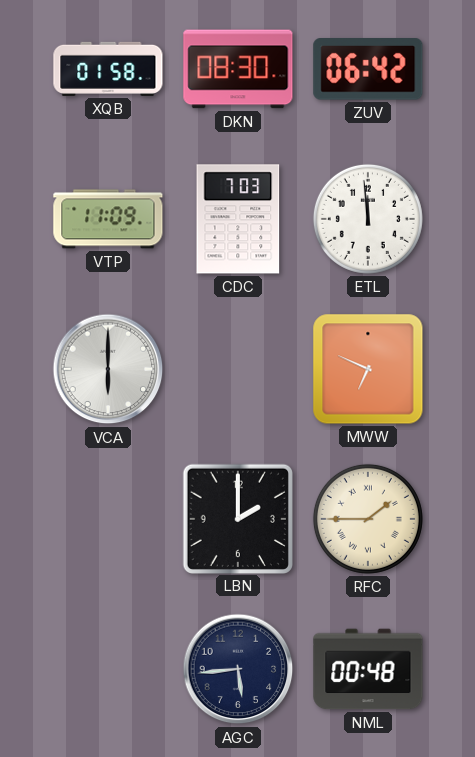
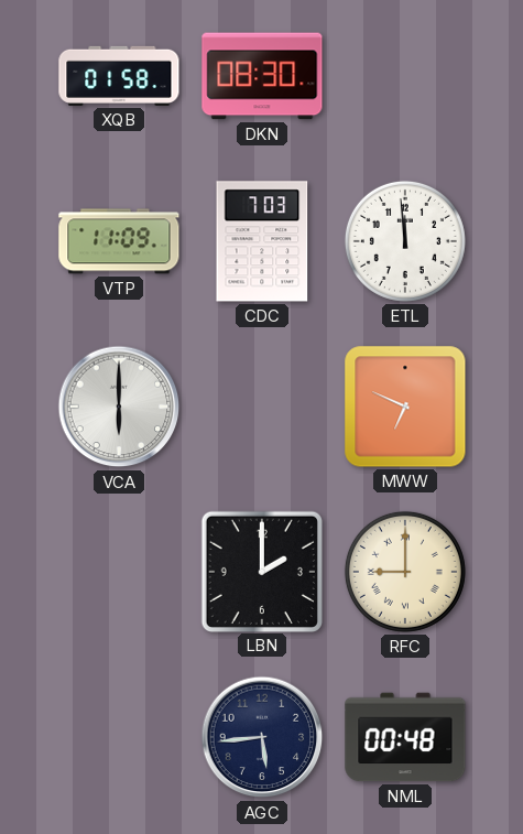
ZUV: 06:42 -> none (368, 69)
RFC: 1:45 -> 9:00 (405, 572)
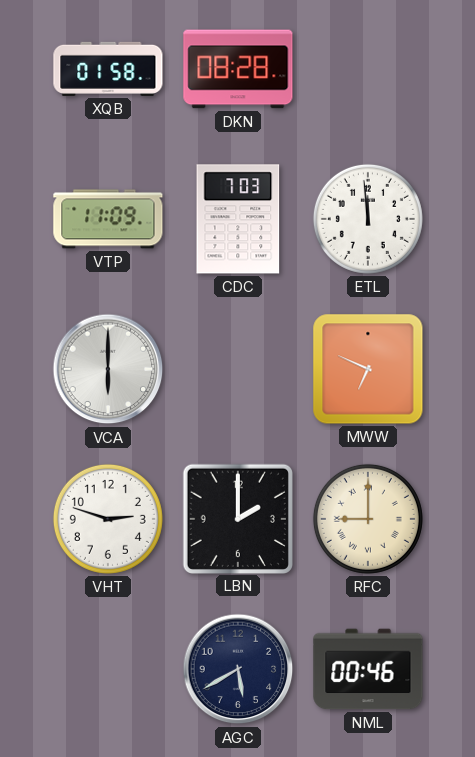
DKN: 08:30 -> 08:28 (238, 69)
VHT: none -> 2:48 (108, 519)
AGC: 5:44 -> 5:40 (238, 669)
NML: 00:48 -> 00:46 (368, 669)
